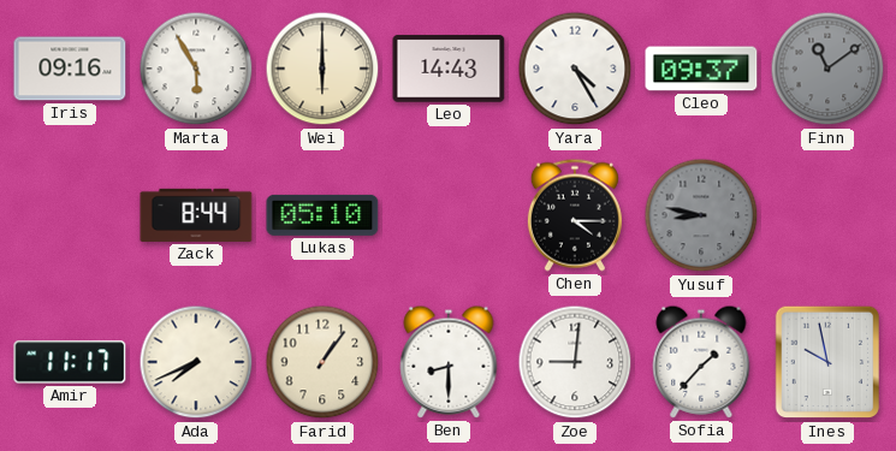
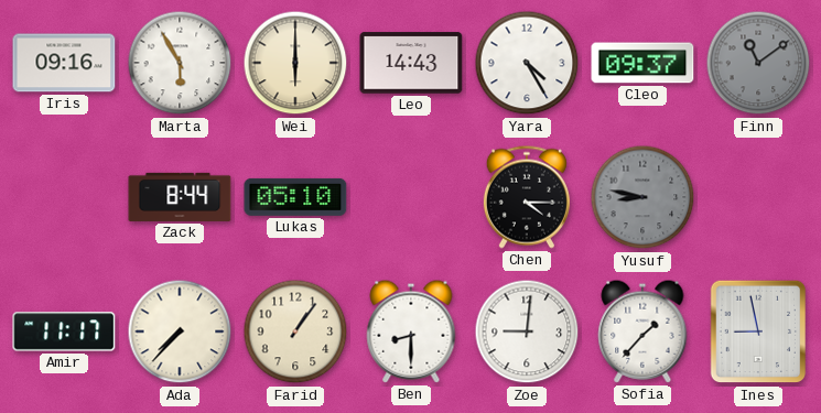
Ada: 7:41 -> 7:37 (180, 332)
Ines: 9:58 -> 8:58 (758, 332)
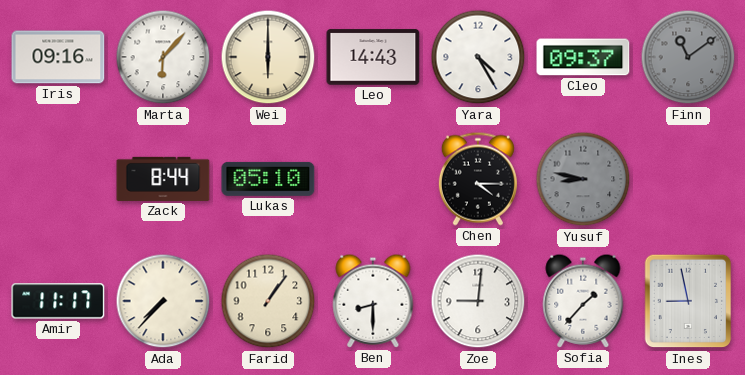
Marta: 5:55 -> 6:07 (163, 57)
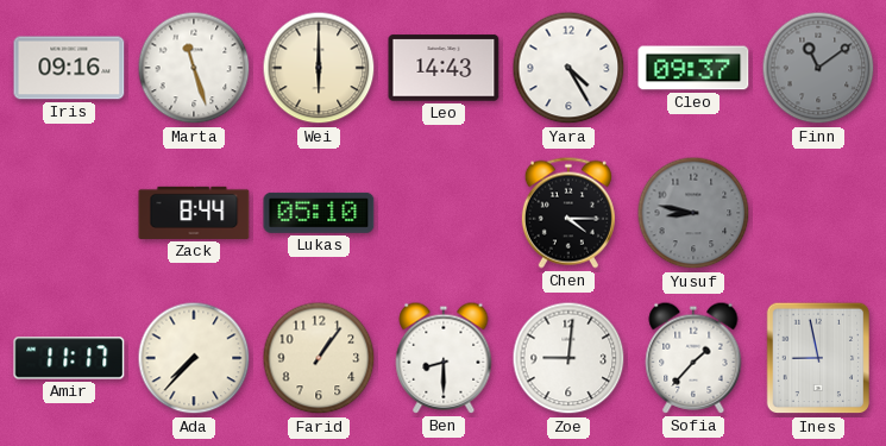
Marta: 6:07 -> 11:27 (194, 68)
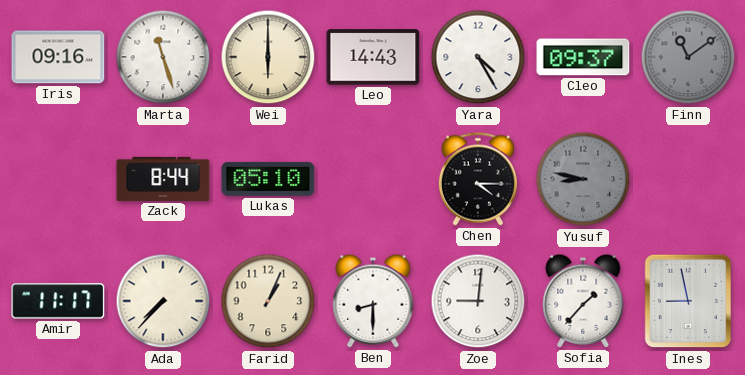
Farid: 1:06 -> 1:04 (268, 301)
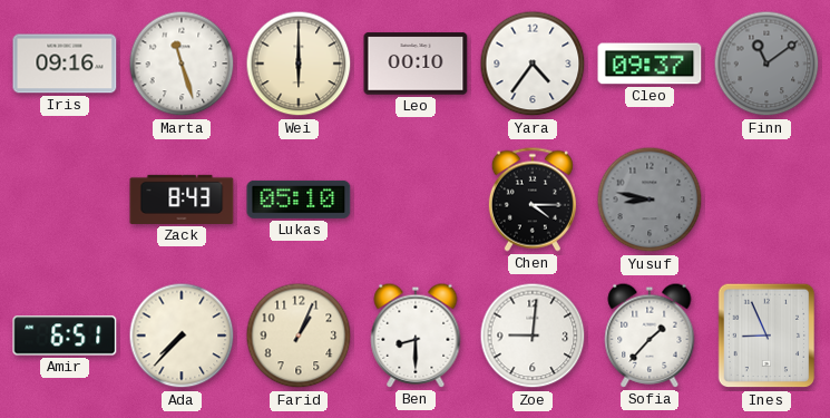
Leo: 14:43 -> 00:10 (416, 64)
Yara: 4:25 -> 4:36 (533, 64)
Zack: 8:44 -> 8:43 (182, 200)
Amir: 11:17 -> 6:51 (65, 336)
Ines: 8:58 -> 8:56 (766, 336)
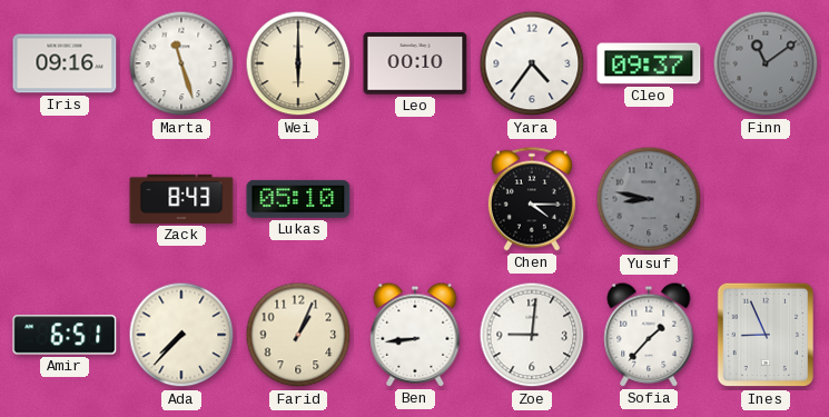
Ben: 8:30 -> 8:44 (415, 335)
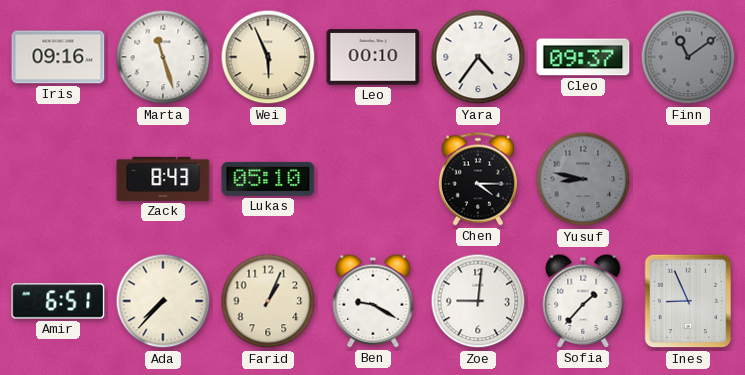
Wei: 6:00 -> 5:56 (268, 57)
Ben: 8:44 -> 9:20 (373, 301)
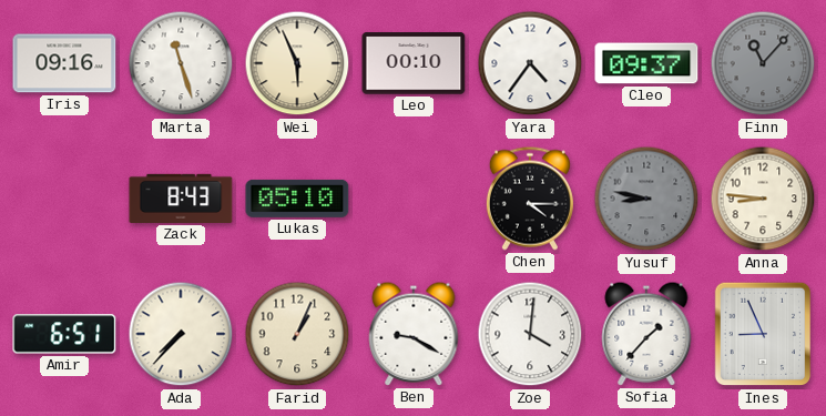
Finn: 11:09 -> 11:07 (763, 63)
Anna: none -> 8:46 (763, 199)
Zoe: 9:01 -> 4:01 (530, 334)
